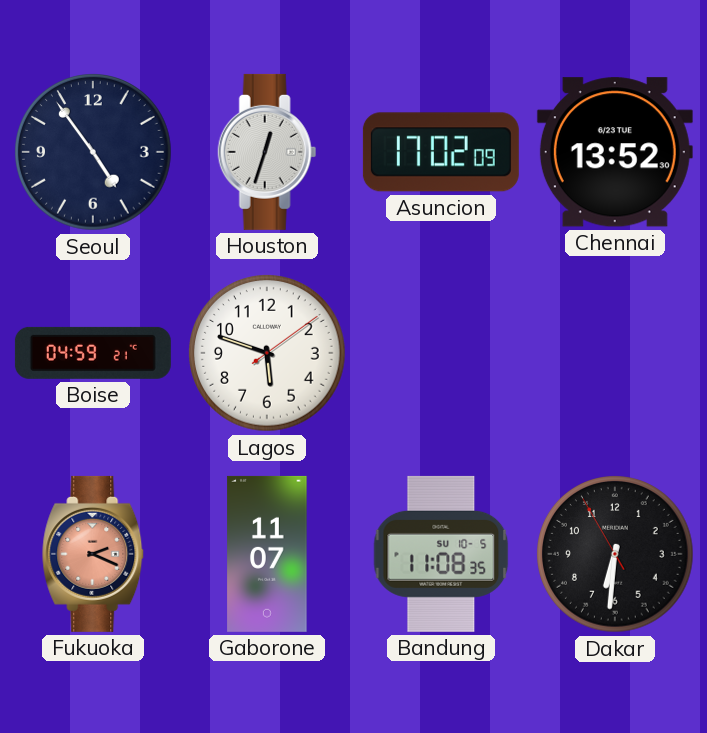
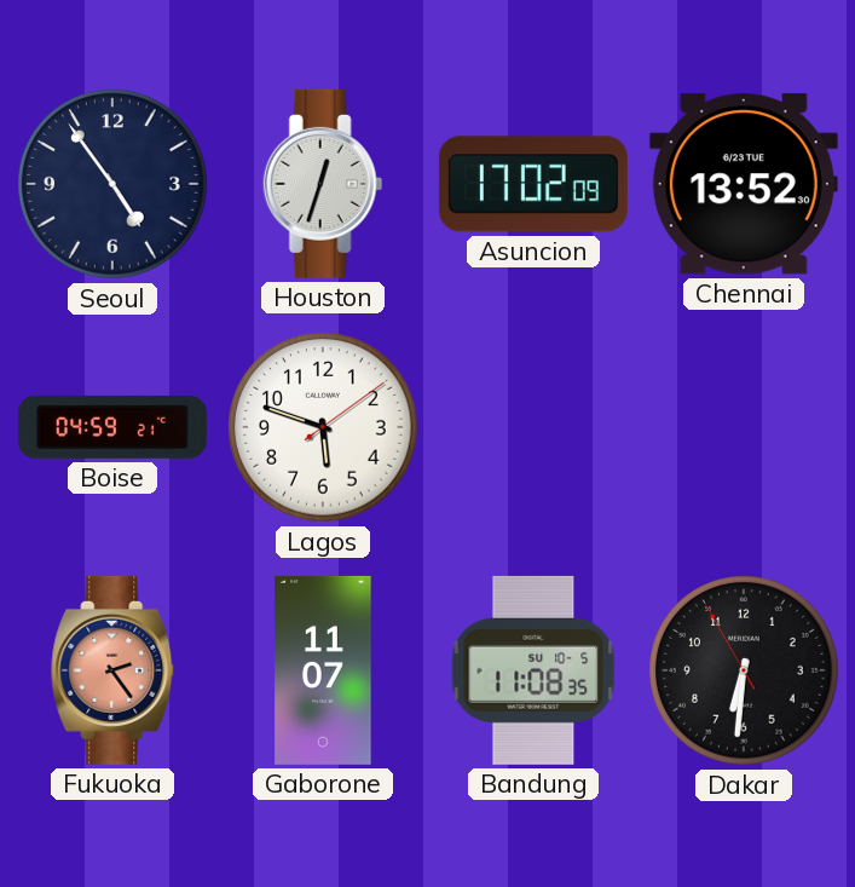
Fukuoka: 2:19 -> 2:24 (114, 670)
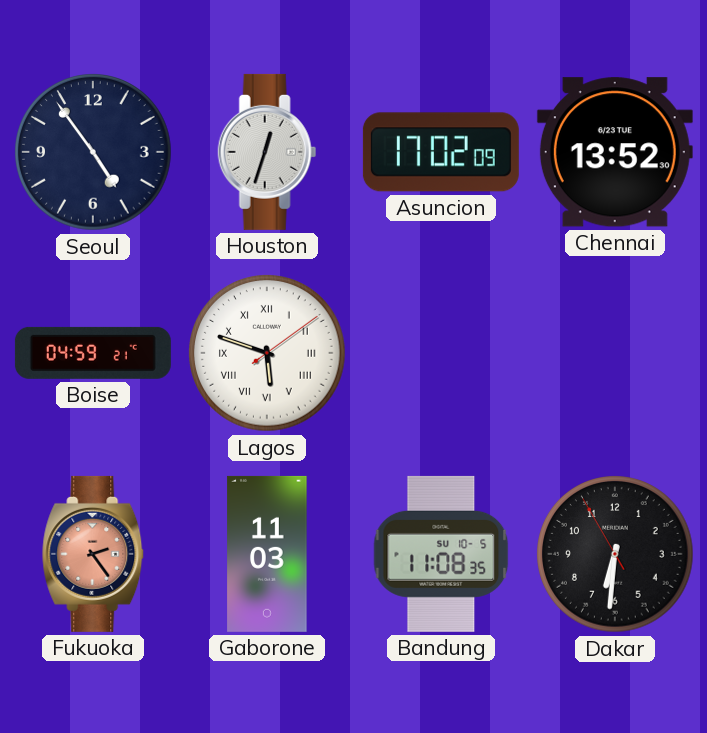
Lagos numerals: Arabic -> Roman (267, 353)
Gaborone: 11:07 -> 11:03 (267, 554)
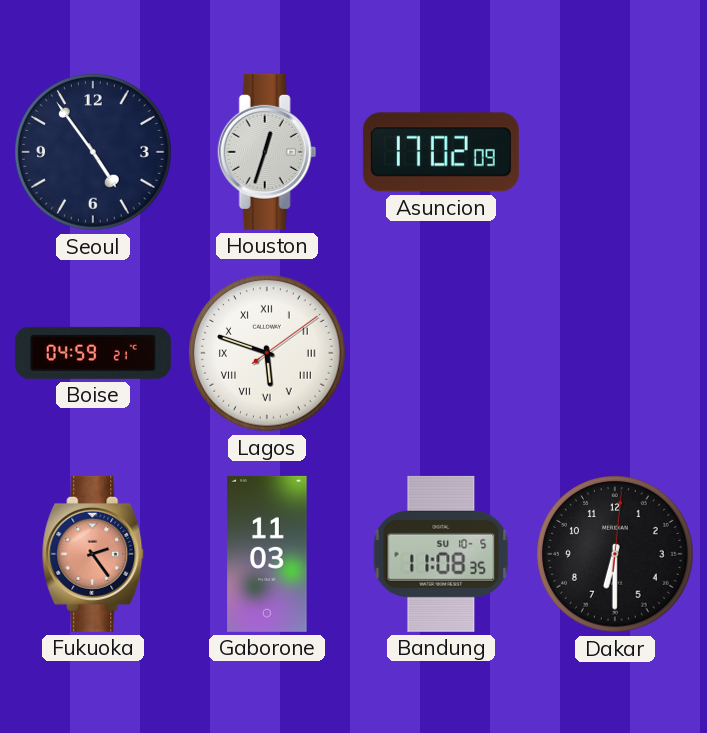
Chennai: 13:52 -> none (615, 152)
Dakar: 6:30:55 -> 6:30:01 (615, 554)
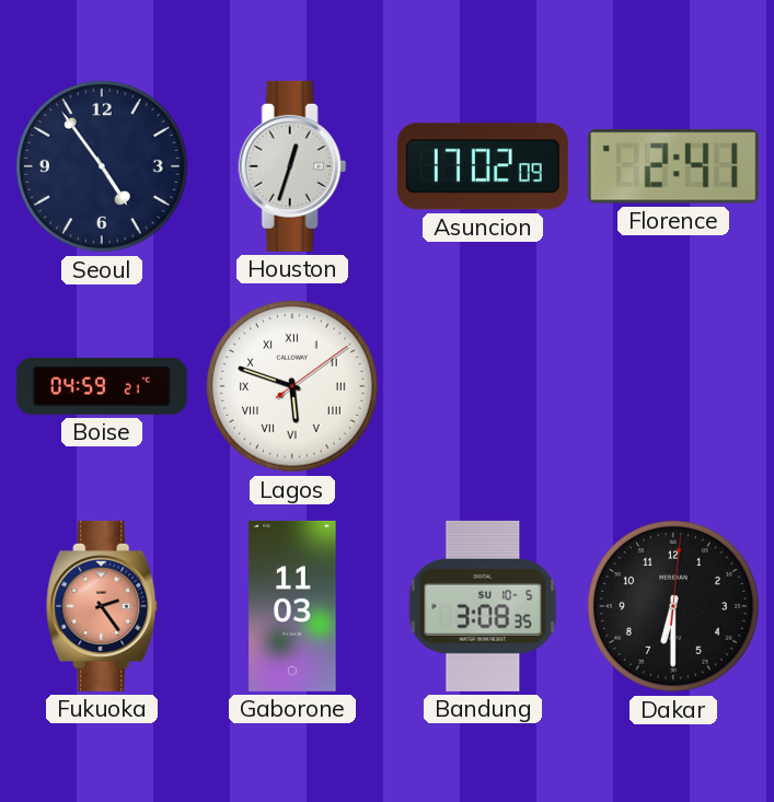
Florence: none -> 2:41 (673, 166)
Bandung: 11:08 -> 3:08 (483, 606)
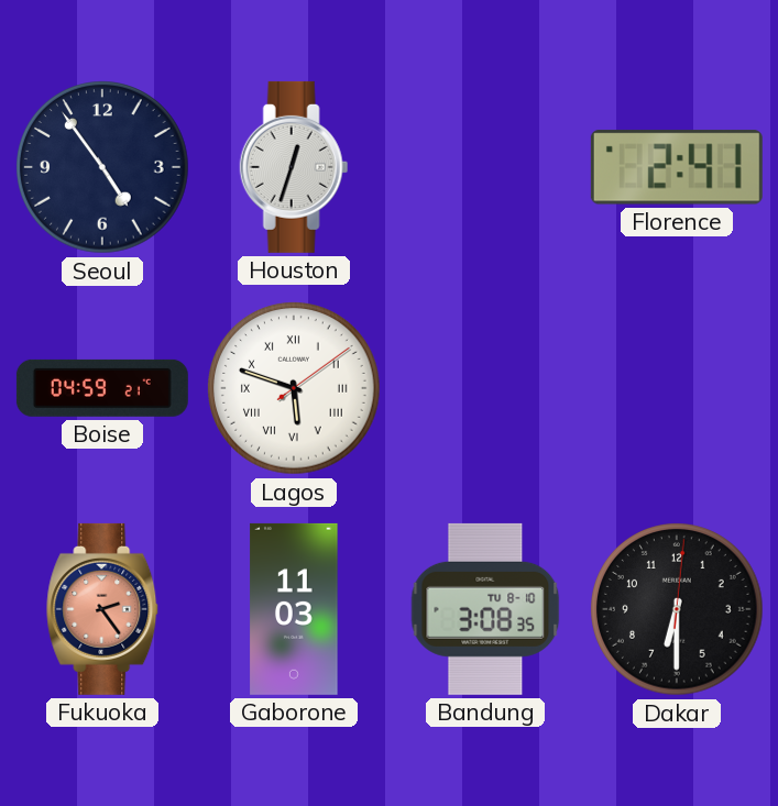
Asuncion: 17:02 -> none (483, 166)
Bandung date: SU 10-5 -> TU 8-10 (485, 609)
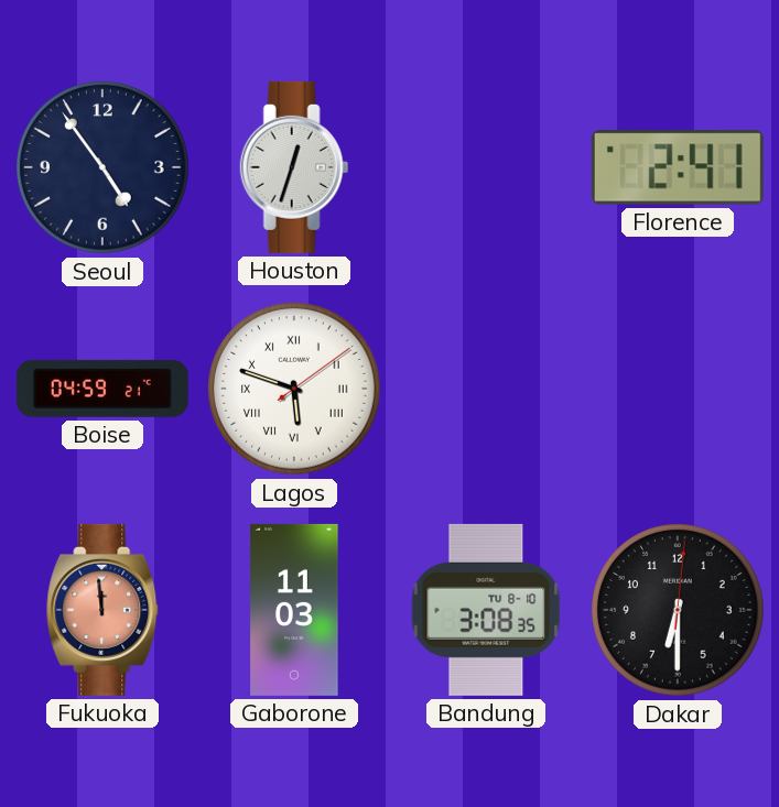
Fukuoka: 2:24 -> 11:59 (104, 610)
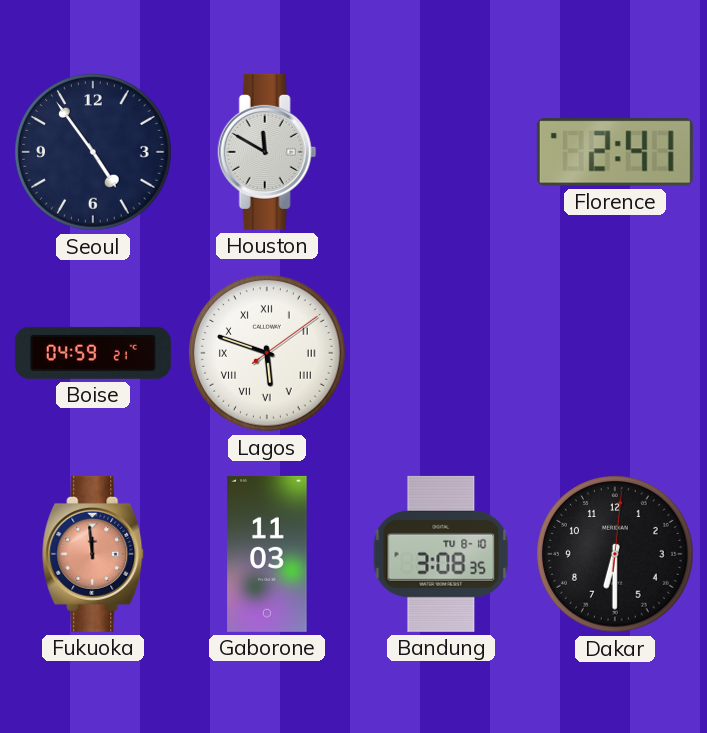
Houston: 12:33 -> 11:50 (267, 152)
